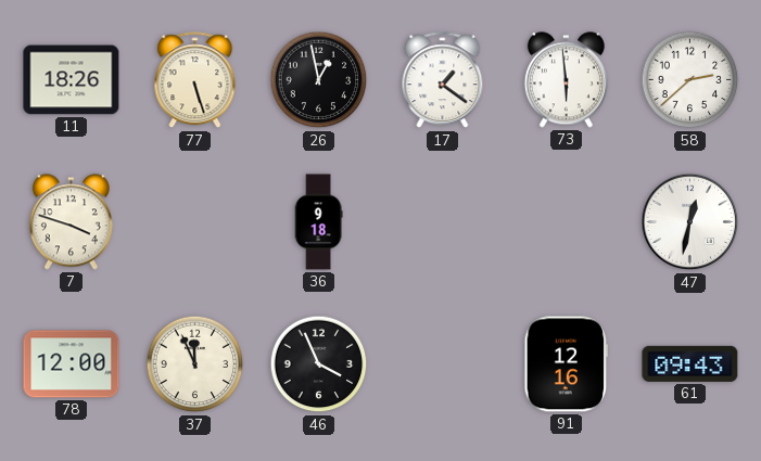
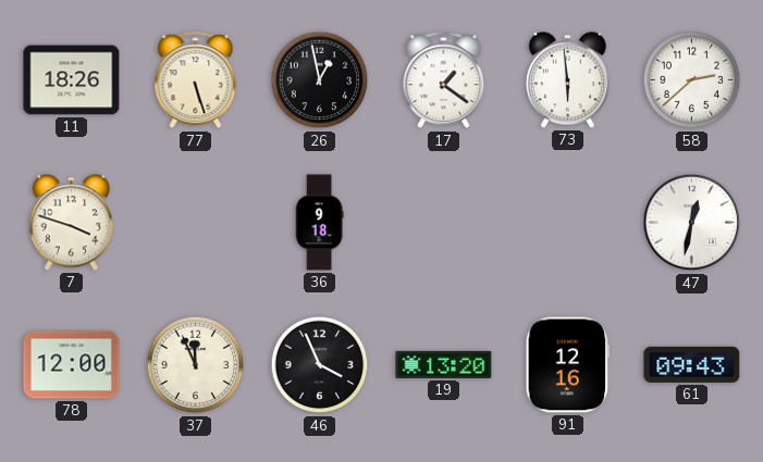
19: none -> 13:20 (444, 364)
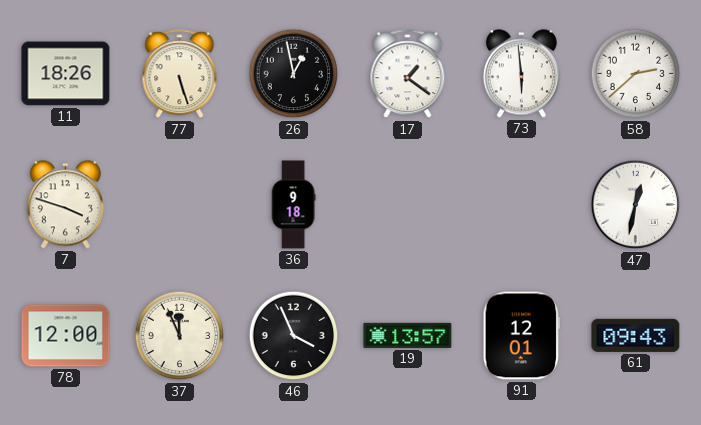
19: 13:20 -> 13:57 (408, 335)
91: 12:16 -> 12:01 (521, 336)
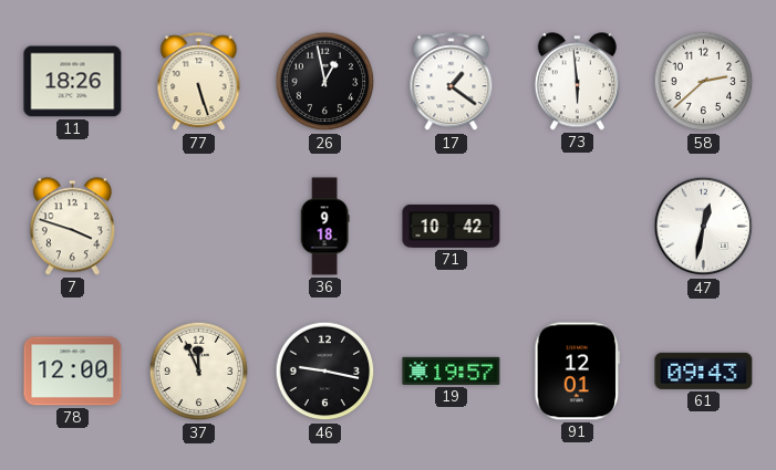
71: none -> 10:42 (452, 226)
46: 3:56 -> 9:17 (325, 372)
19: 13:57 -> 19:57 (452, 370)
